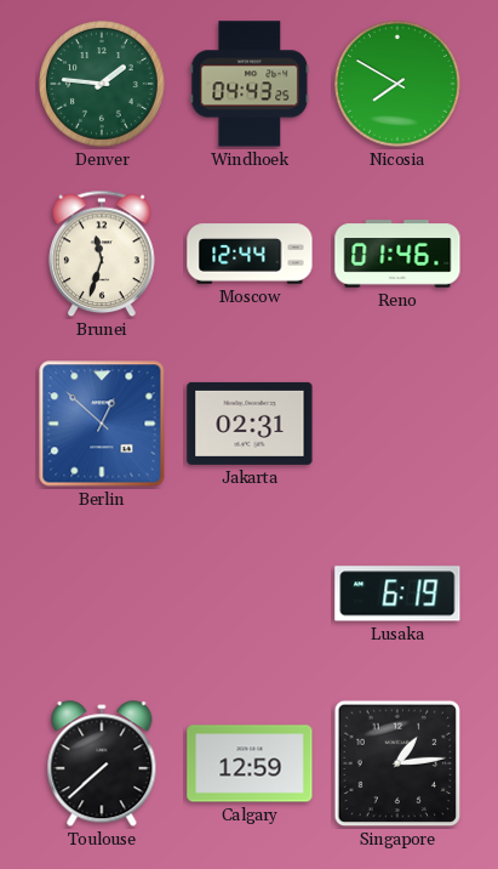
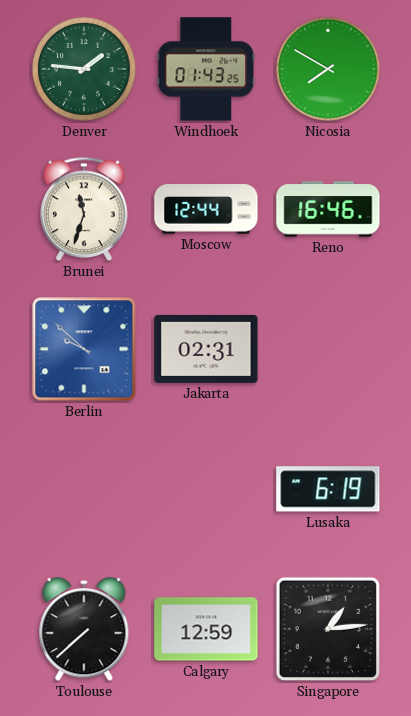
Windhoek: 04:43 -> 01:43 (206, 69)
Reno: 01:46 -> 16:46 (328, 209)
Berlin: 12:52 -> 9:52 (84, 349)
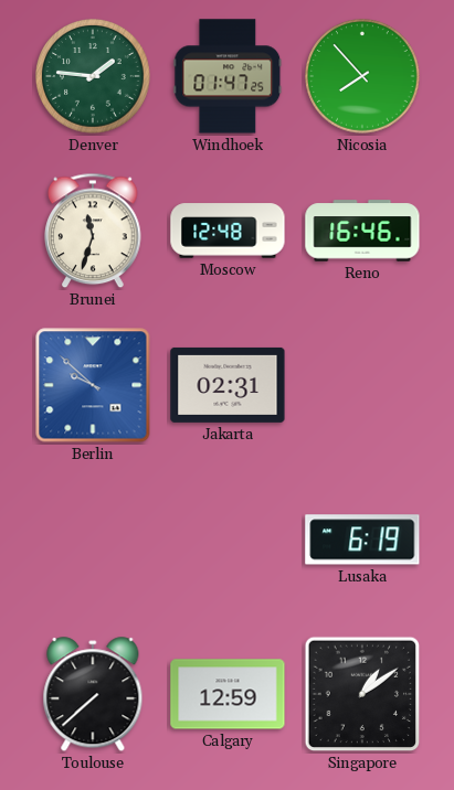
Windhoek: 01:43 -> 01:47 (228, 76)
Nicosia: 7:50 -> 7:53 (362, 76)
Moscow: 12:44 -> 12:48 (228, 231)
Singapore: 1:14 -> 1:09 (362, 694)
